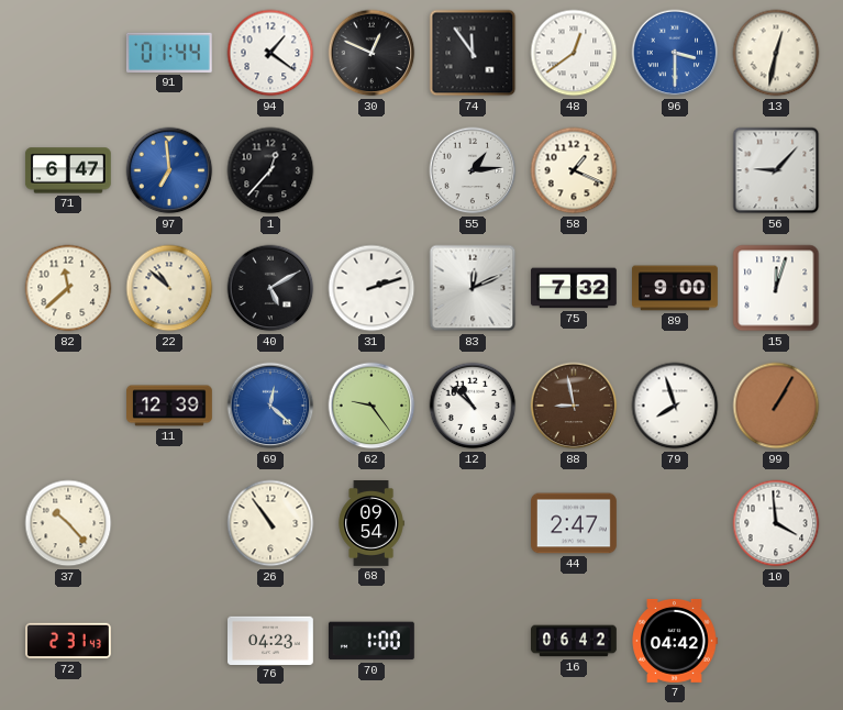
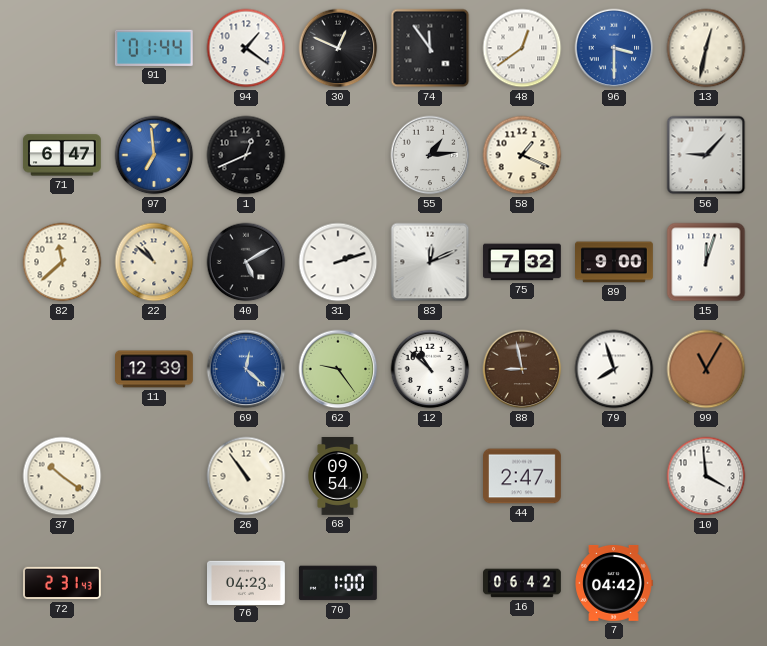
1: 12:37 -> 12:41 (246, 155)
99: 1:05 -> 11:05 (706, 369)
37: 10:23 -> 10:21 (62, 476)
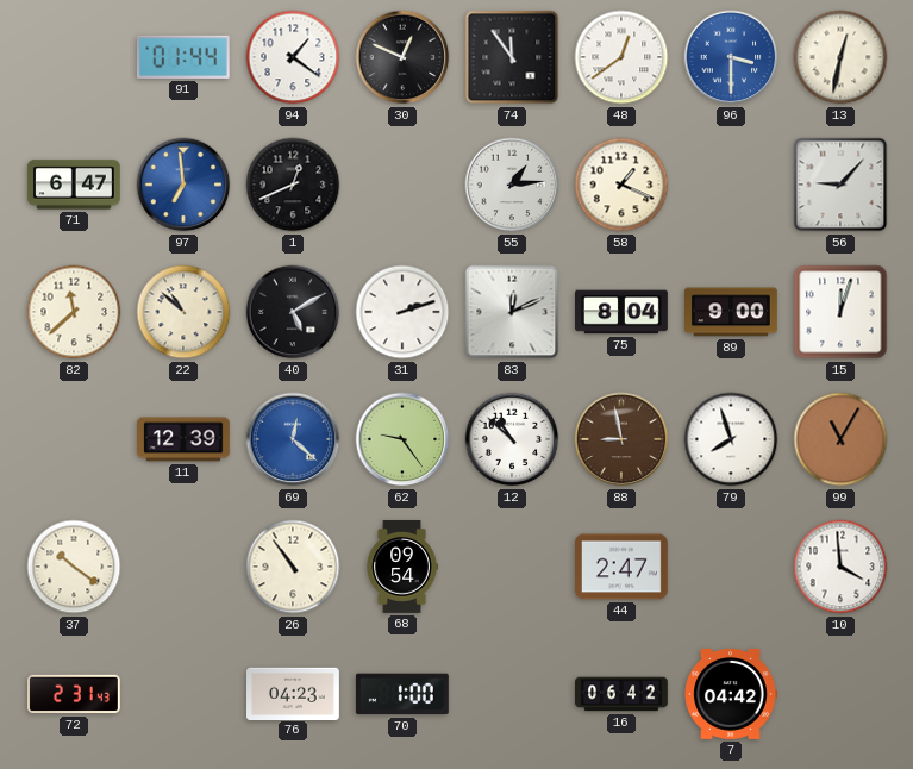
75: 7:32 -> 8:04 (623, 312)
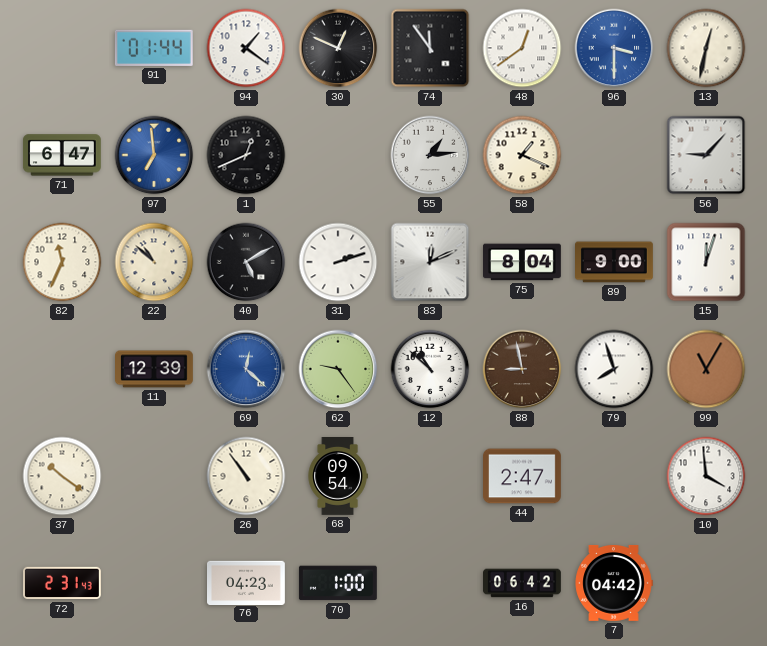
82: 11:38 -> 11:34 (62, 262)
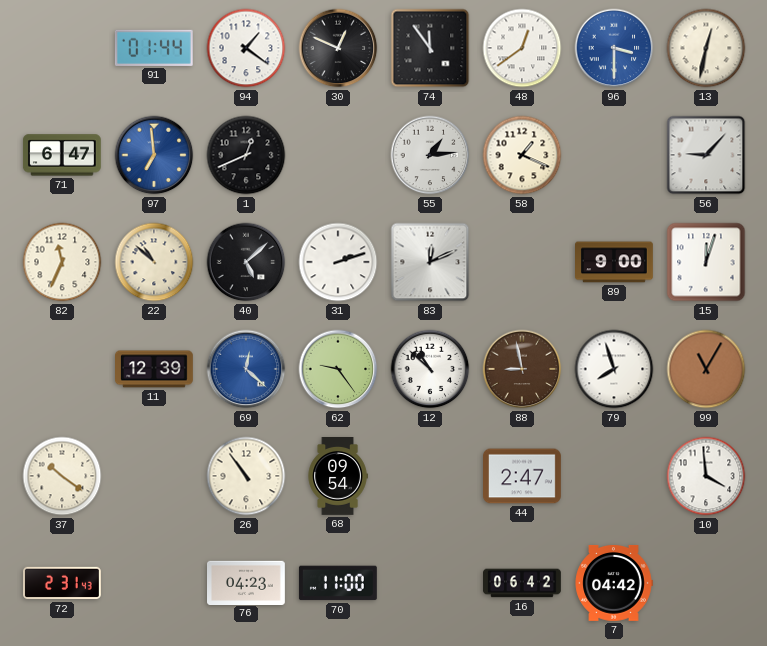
40: 5:10 -> 5:08 (246, 262)
75: 8:04 -> none (523, 262)
70: 1:00 -> 11:00 (338, 583)
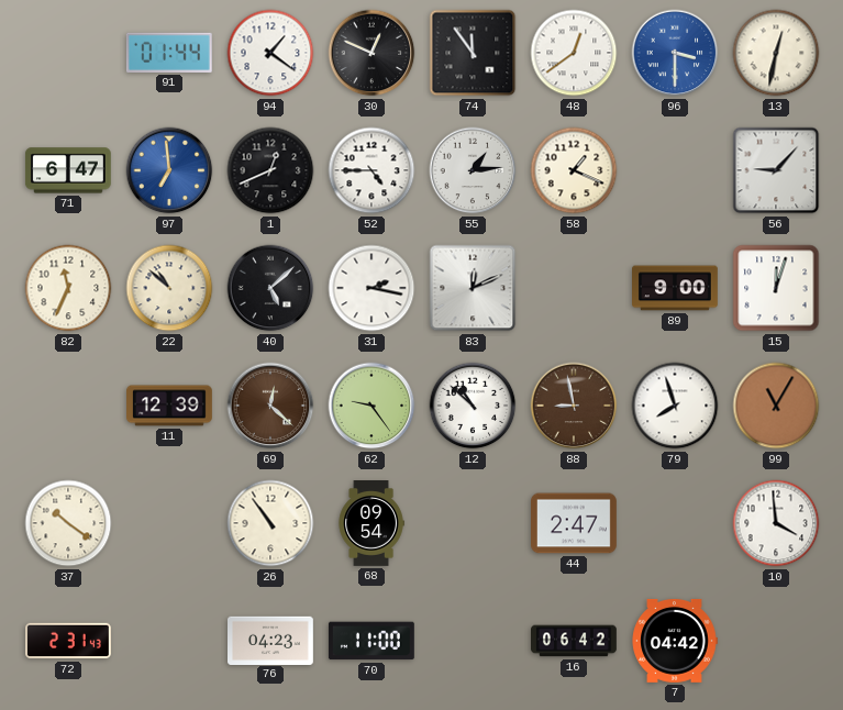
52: none -> 4:45 (371, 170)
31: 2:12 -> 2:17 (371, 288)
69 dial: blue -> brown (270, 406)
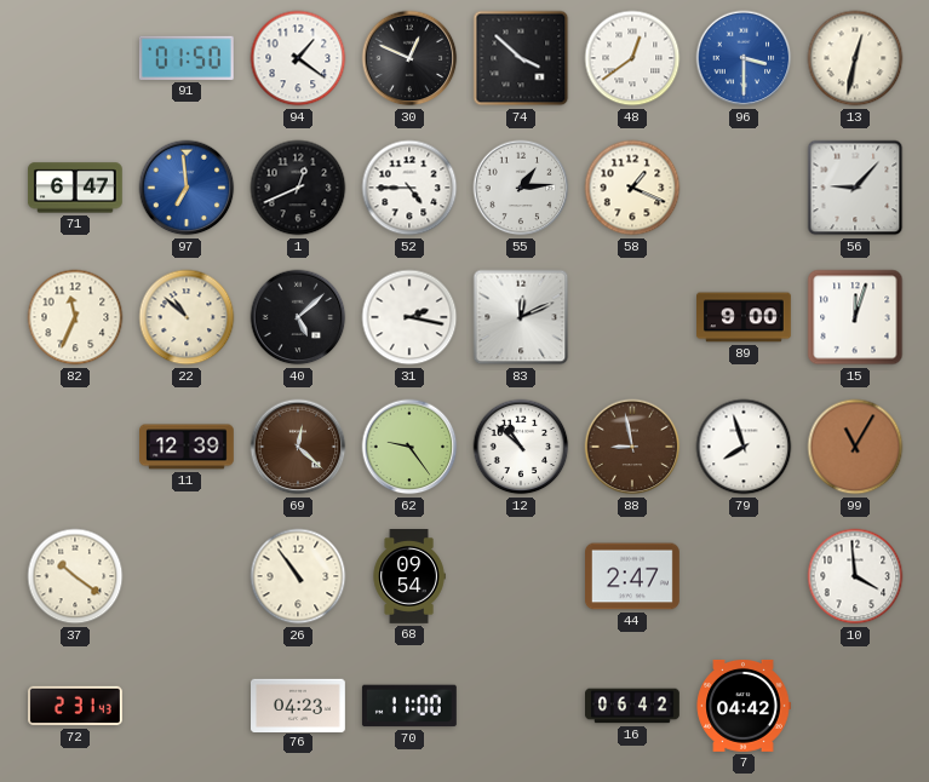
91: 01:44 -> 01:50 (187, 58)
74: 11:54 -> 3:52 (521, 58)
